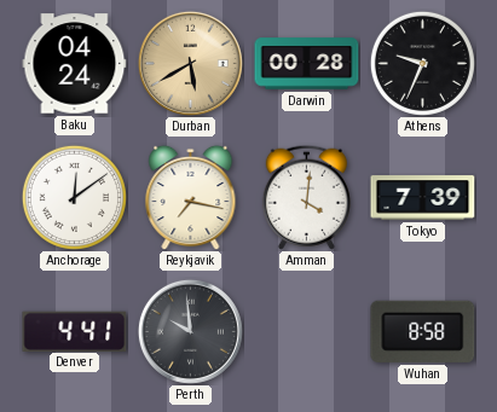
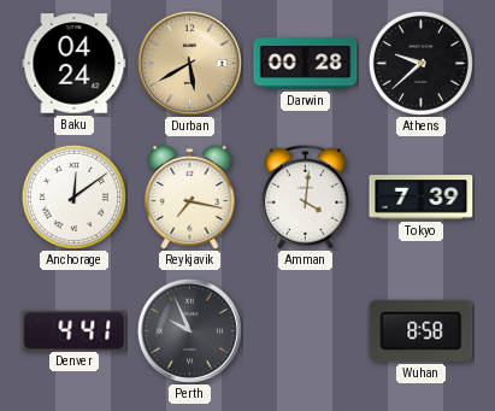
Athens: 9:34 -> 9:38 (420, 63)
Perth: 9:59 -> 9:56 (189, 330)
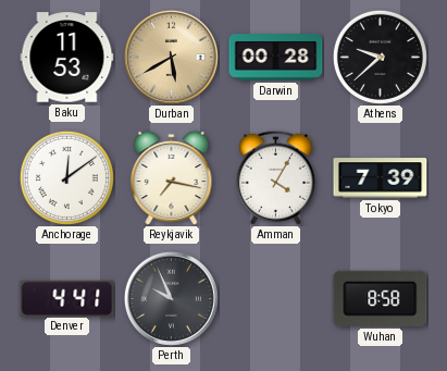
Baku: 04:24 -> 11:53 (67, 58)
Amman: 4:01 -> 4:05 (275, 177)
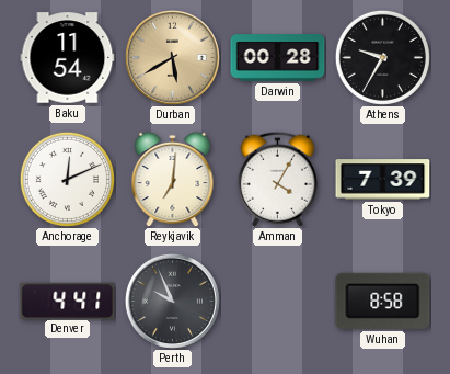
Baku: 11:53 -> 11:54 (68, 58)
Athens: 9:38 -> 9:35 (382, 57)
Anchorage: 12:09 -> 12:11 (67, 179)
Reykjavik: 7:17 -> 7:01 (173, 179)
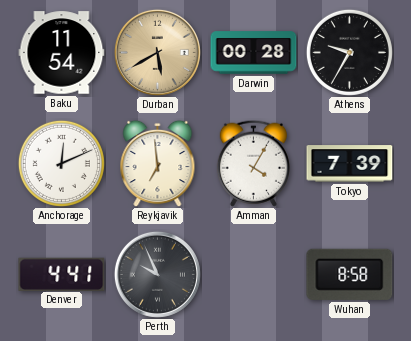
Reykjavik: 7:01 -> 6:59 (158, 163)
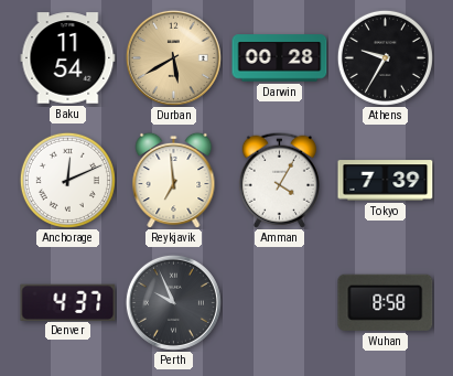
Denver: 4:41 -> 4:37 (68, 302)
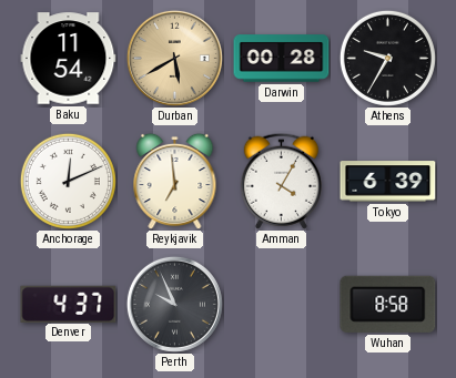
Tokyo: 7:39 -> 6:39 (388, 182)
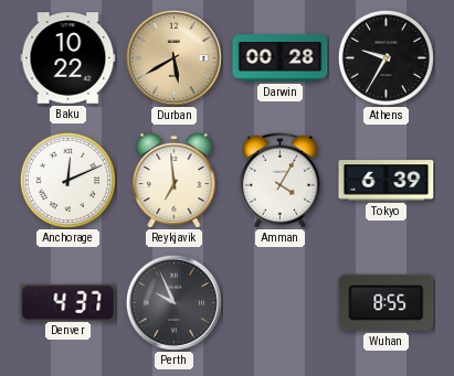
Baku: 11:54 -> 10:22 (68, 58)
Wuhan: 8:58 -> 8:55 (387, 302)
